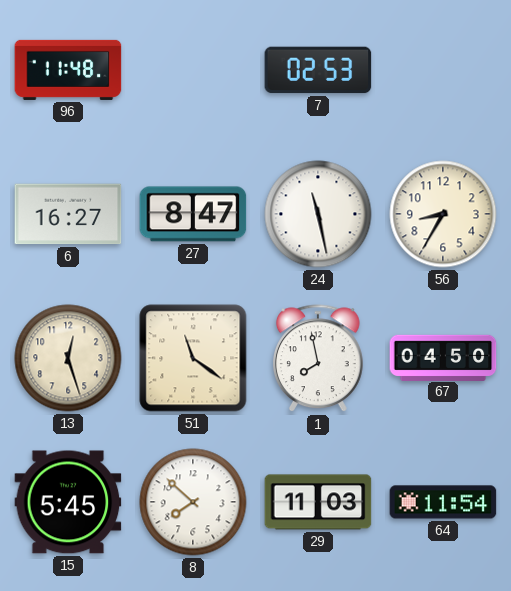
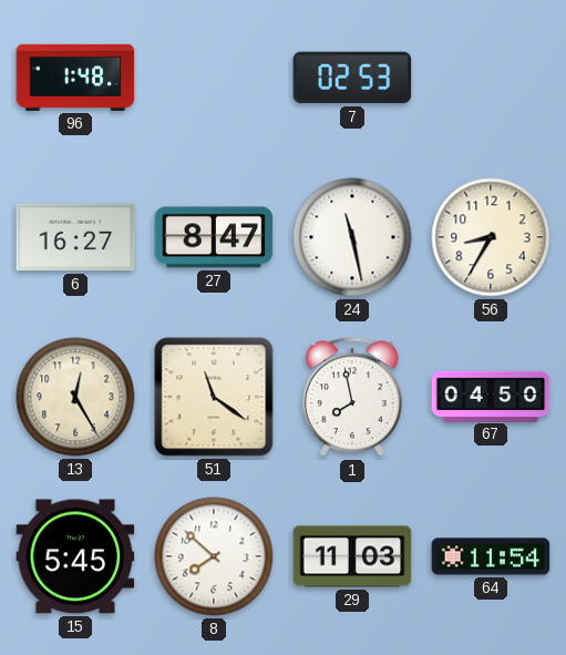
96: 11:48 -> 1:48 (75, 78)
13: 12:27 -> 12:25 (75, 397)
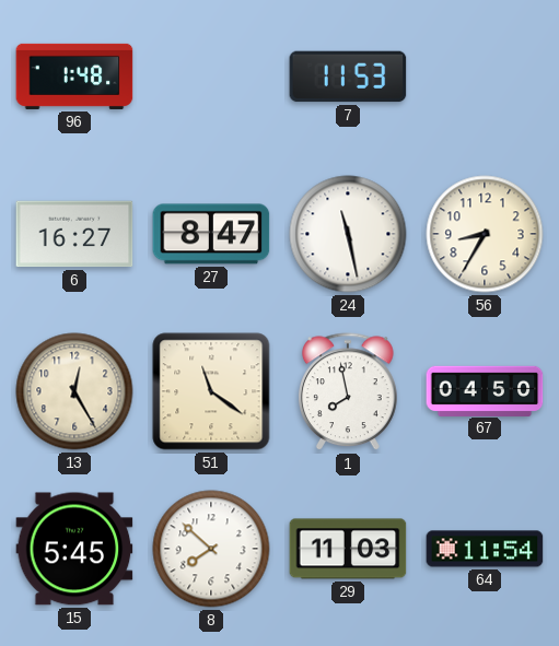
7: 02:53 -> 11:53 (348, 77)
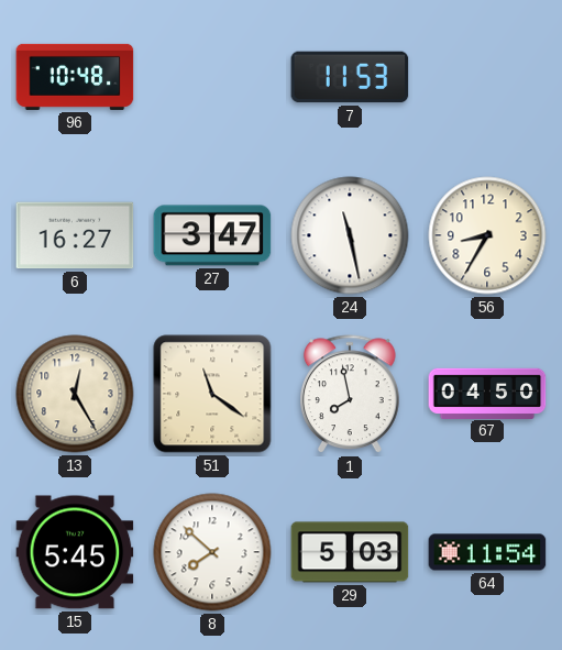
96: 1:48 -> 10:48 (75, 77)
27: 8:47 -> 3:47 (212, 235)
29: 11:03 -> 5:03 (350, 552)
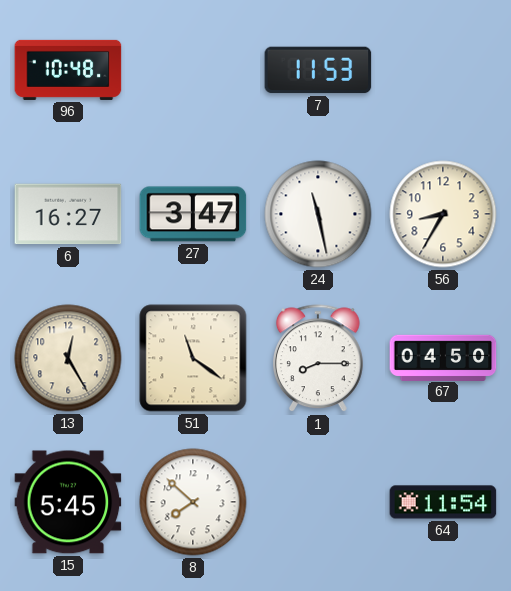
1: 7:58 -> 8:15 (319, 359)
29: 5:03 -> none (350, 552)
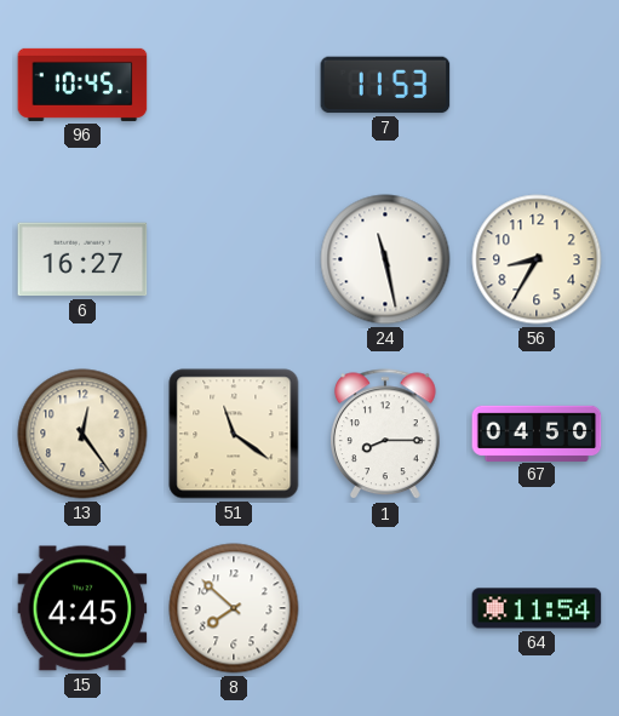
96: 10:48 -> 10:45 (82, 85)
27: 3:47 -> none (193, 214)
13: 12:25 -> 12:24 (82, 434)
15: 5:45 -> 4:45 (82, 608)
